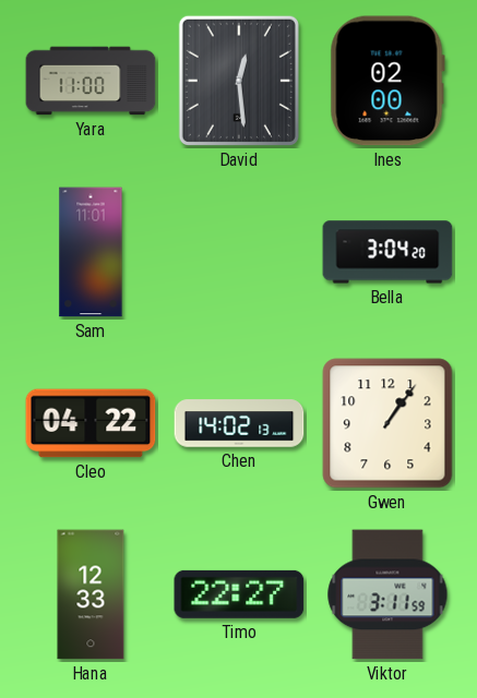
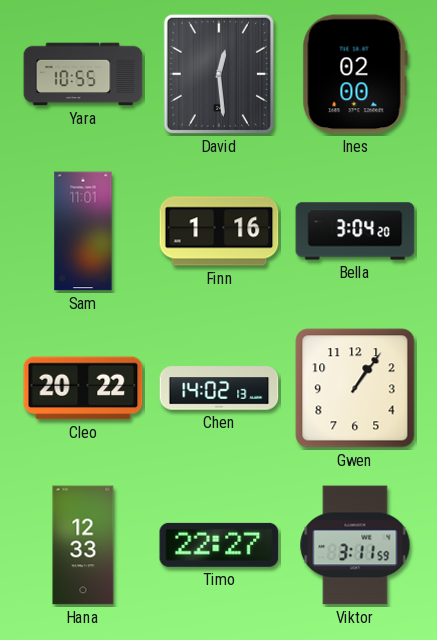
Yara: 11:00 -> 10:55 (83, 74)
Finn: none -> 1:16 (219, 231)
Cleo: 04:22 -> 20:22 (83, 388)
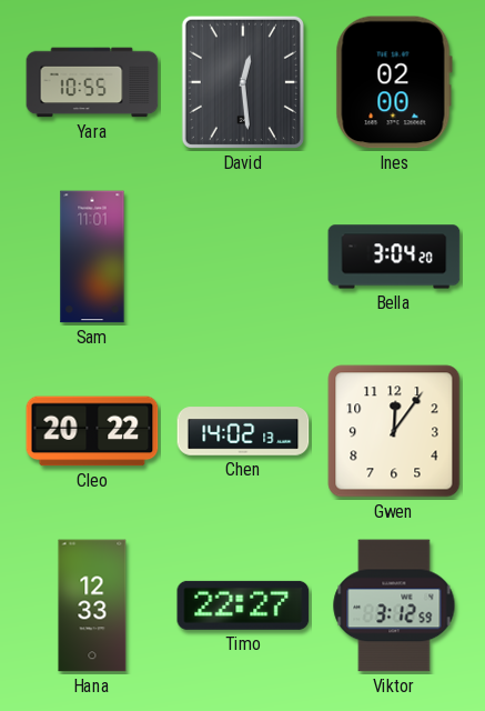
Finn: 1:16 -> none (219, 231)
Gwen: 1:06 -> 12:06 (394, 431)
Viktor: 3:11 -> 3:12 (394, 605)
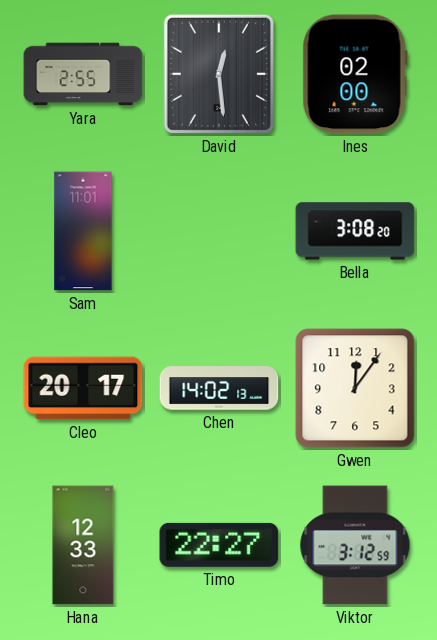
Yara: 10:55 -> 2:55 (83, 74)
Bella: 3:04 -> 3:08 (355, 231)
Cleo: 20:22 -> 20:17 (83, 388)
